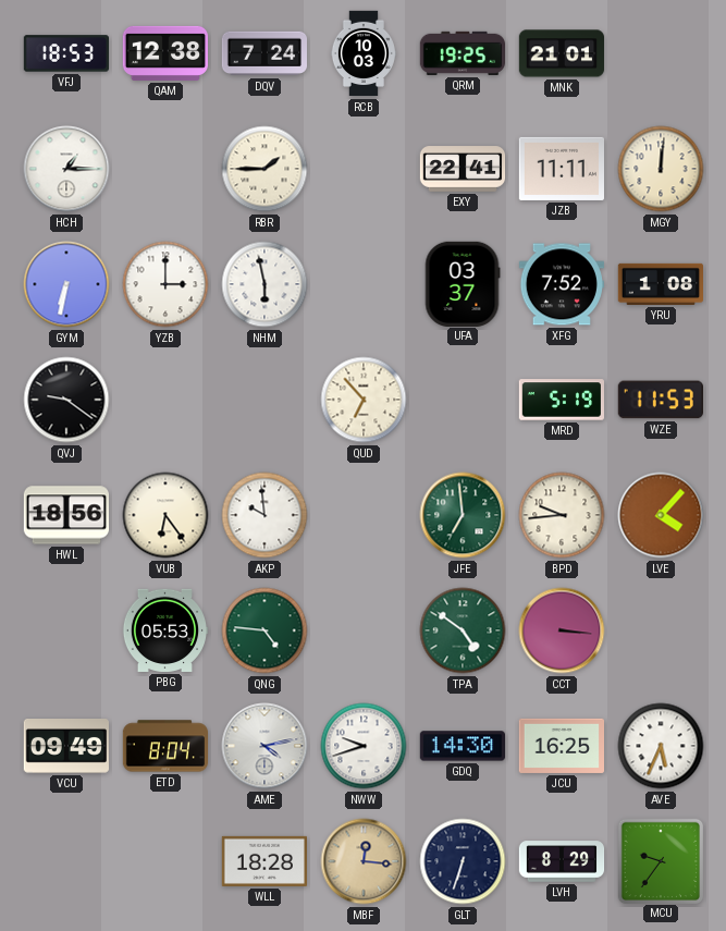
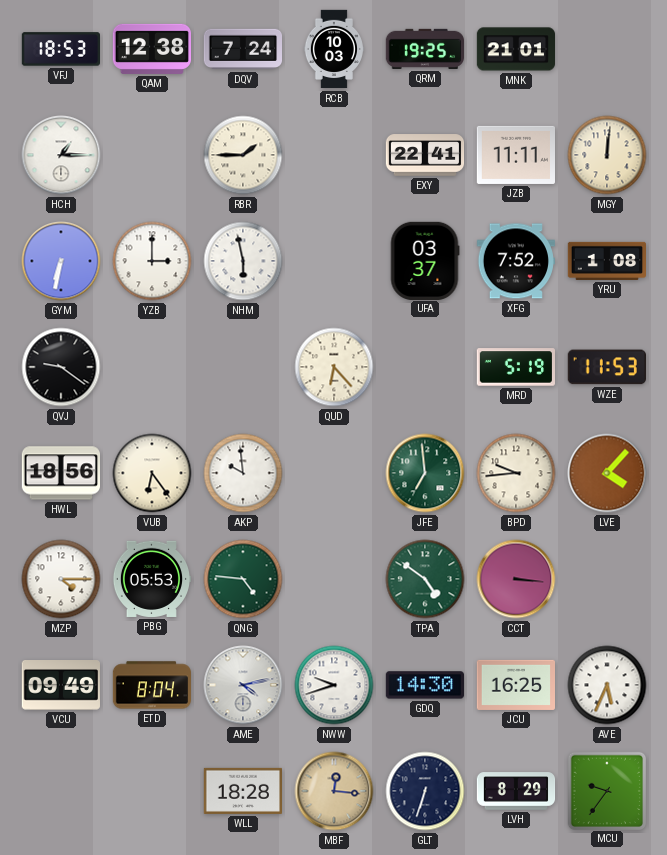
QUD: 6:53 -> 6:23 (334, 367)
MZP: none -> 4:15 (61, 579)
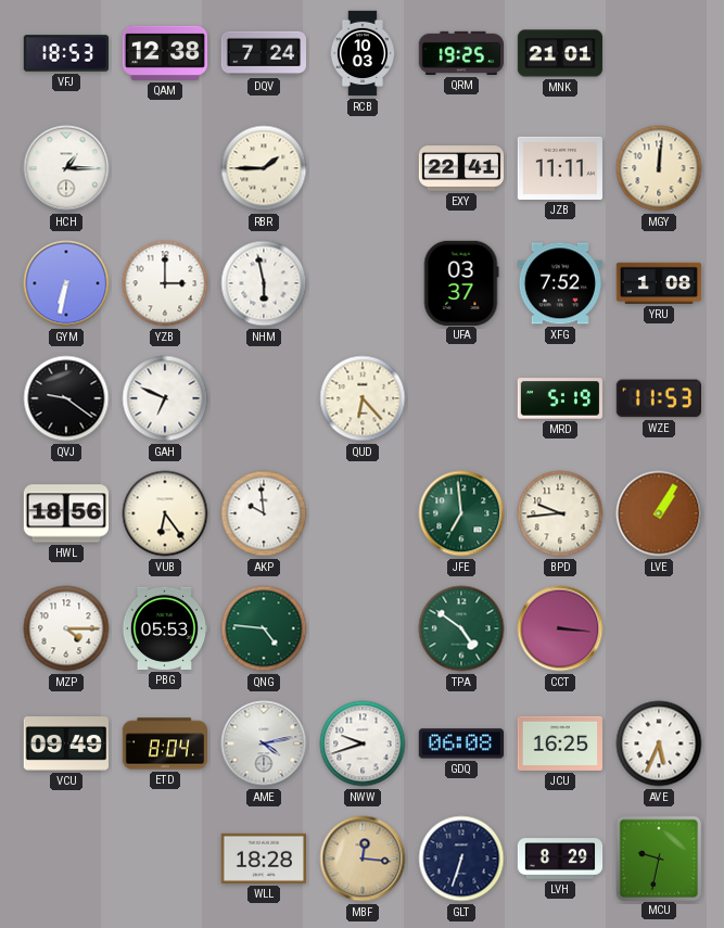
GAH: none -> 6:49 (165, 398)
LVE: 4:07 -> 1:05 (659, 513)
GDQ: 14:30 -> 06:08 (460, 743)
MCU: 9:36 -> 9:32 (658, 857)
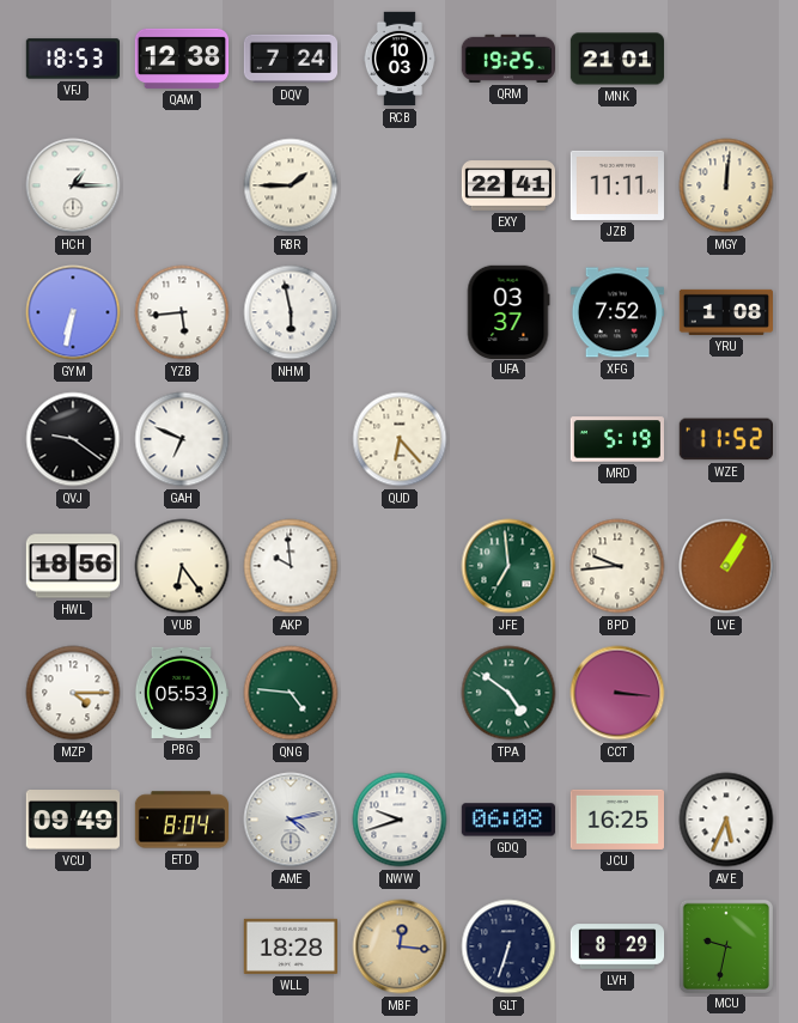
YZB: 3:00 -> 5:44 (182, 312)
WZE: 11:53 -> 11:52 (726, 439)
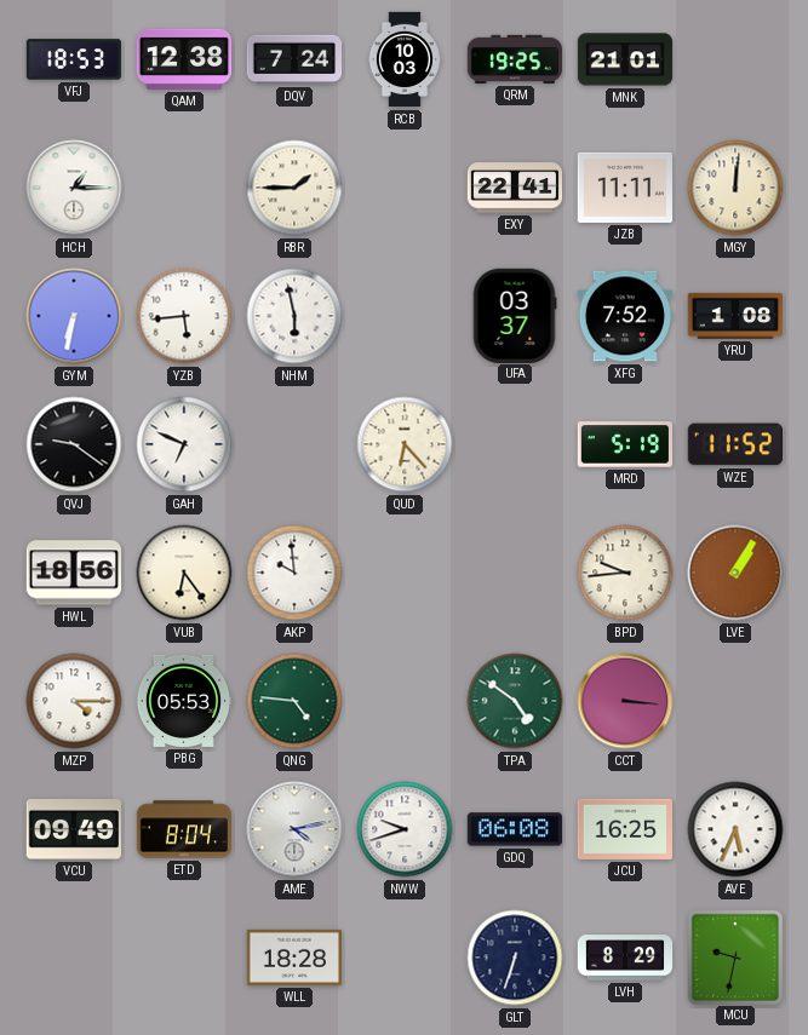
JFE: 6:59 -> none (508, 566)
MBF: 12:16 -> none (400, 946)
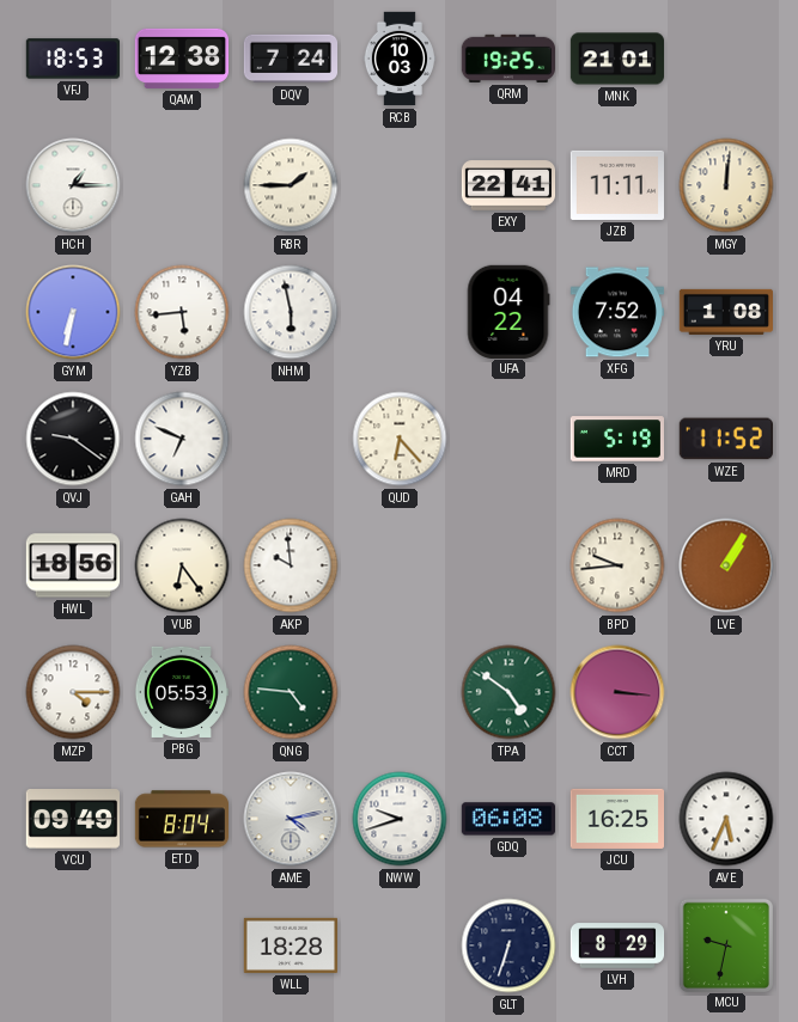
UFA: 03:37 -> 04:22 (508, 311)
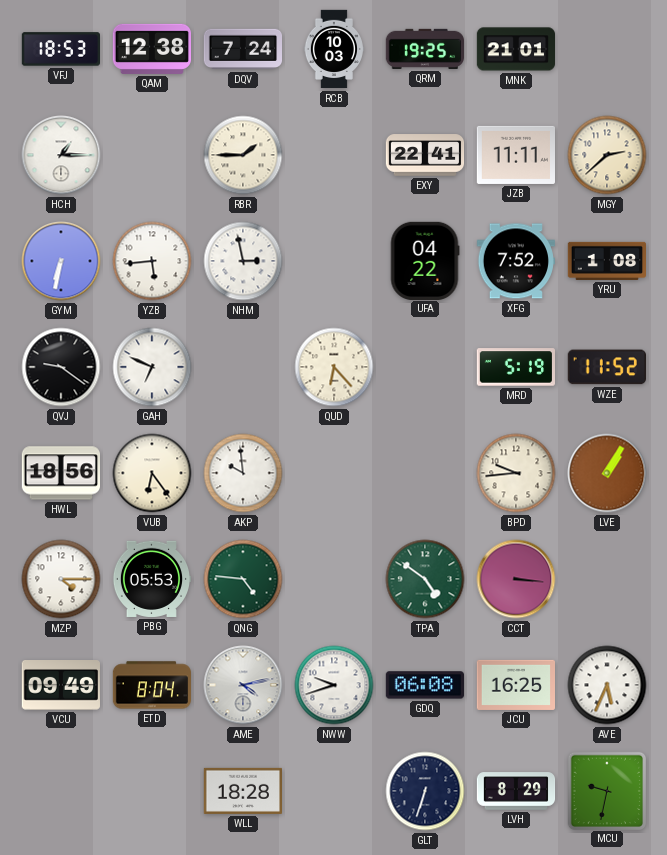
MGY: 12:01 -> 2:38 (607, 155)
NHM: 5:58 -> 2:58 (243, 261)
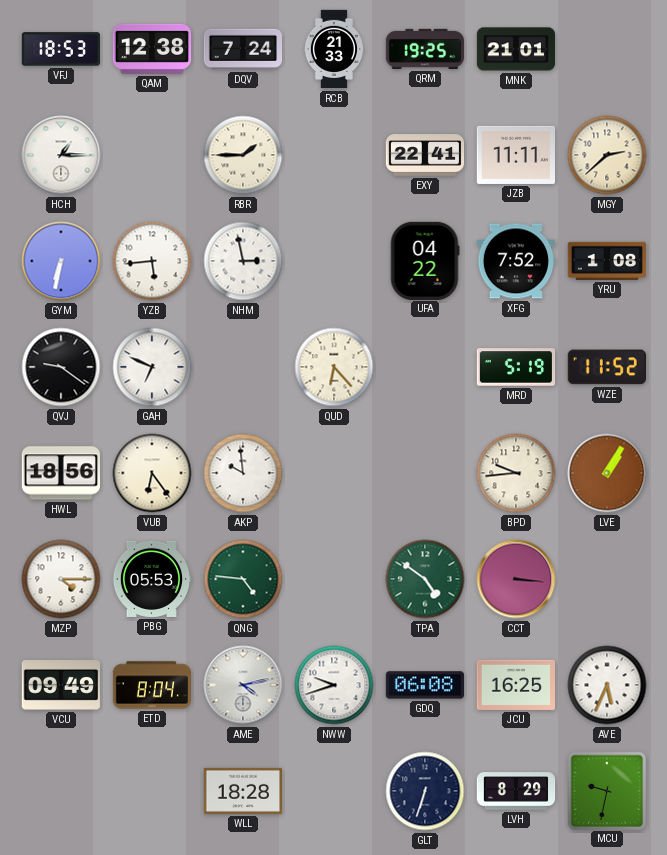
RCB: 10:03 -> 21:33 (334, 49)
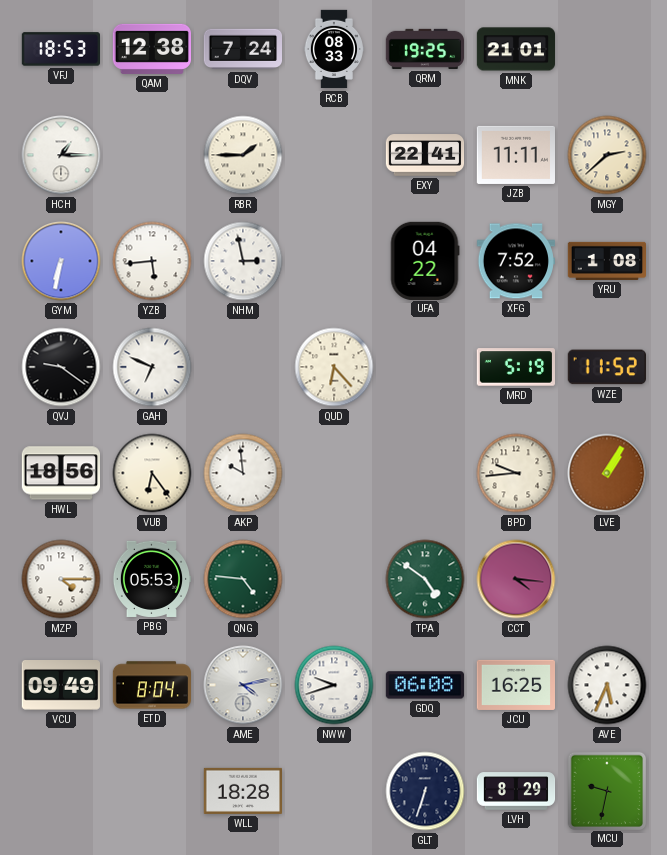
RCB: 21:33 -> 08:33 (334, 49)
CCT: 3:16 -> 4:16 (516, 579)
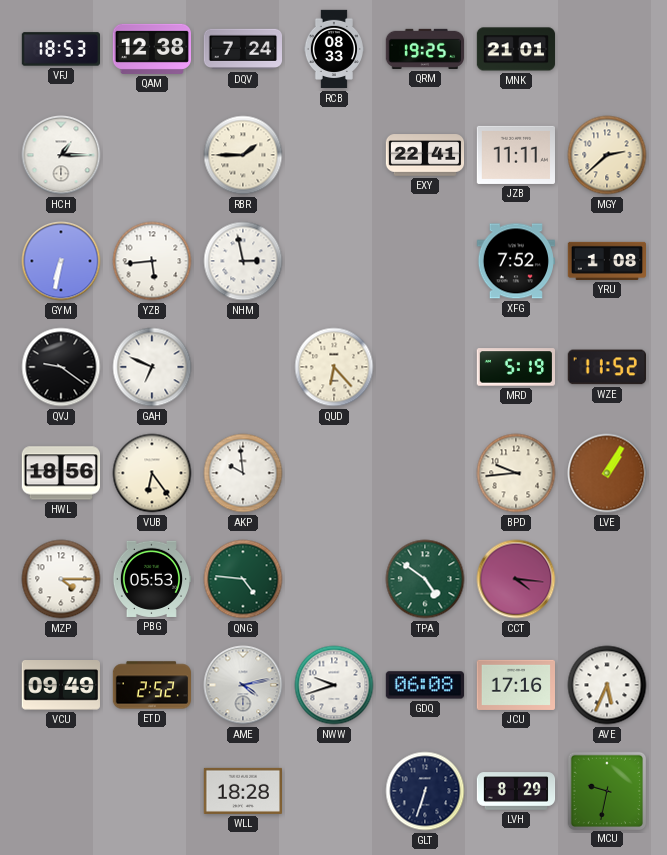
UFA: 04:22 -> none (425, 260)
ETD: 8:04 -> 2:52 (152, 685)
JCU: 16:25 -> 17:16 (515, 685)
